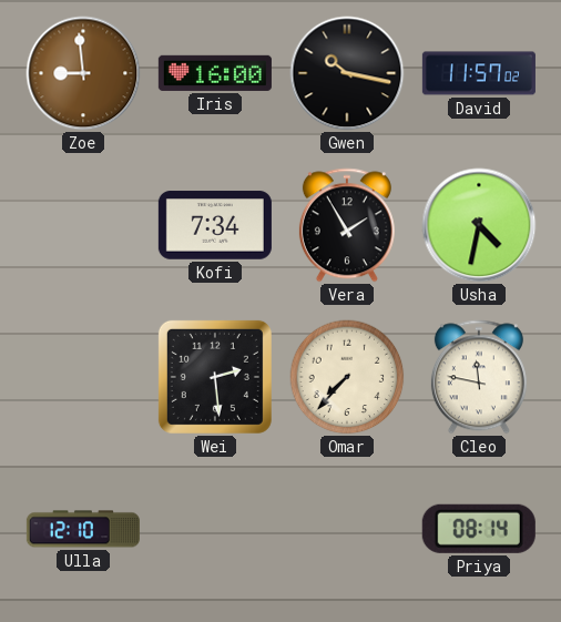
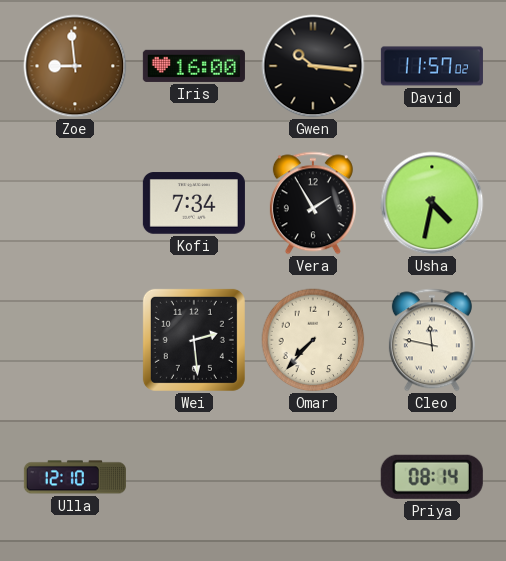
Gwen: 10:17 -> 10:16 (313, 66)
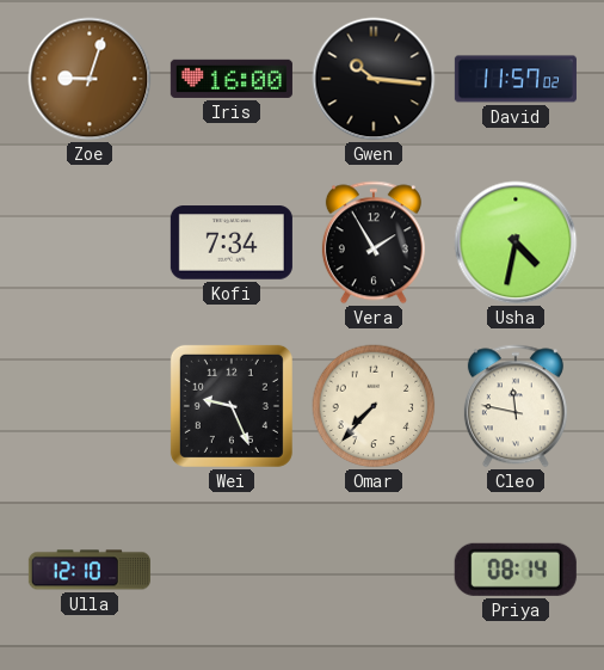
Zoe: 8:59 -> 9:03 (90, 79)
Wei: 2:29 -> 9:26 (232, 406)
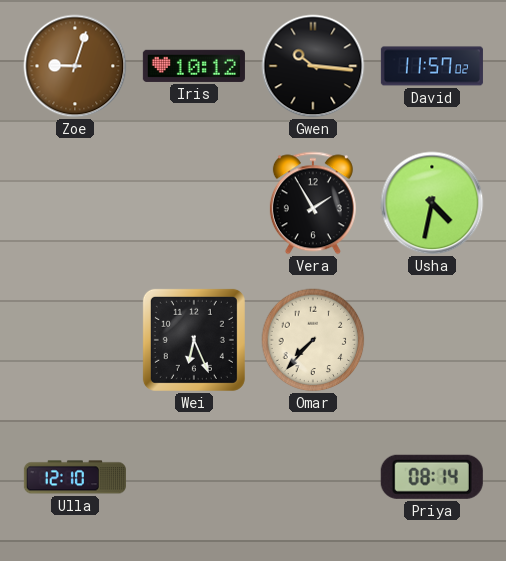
Iris: 16:00 -> 10:12 (194, 66)
Kofi: 7:34 -> none (232, 242)
Wei: 9:26 -> 6:26 (194, 340)
Cleo: 11:47 -> none (516, 406)
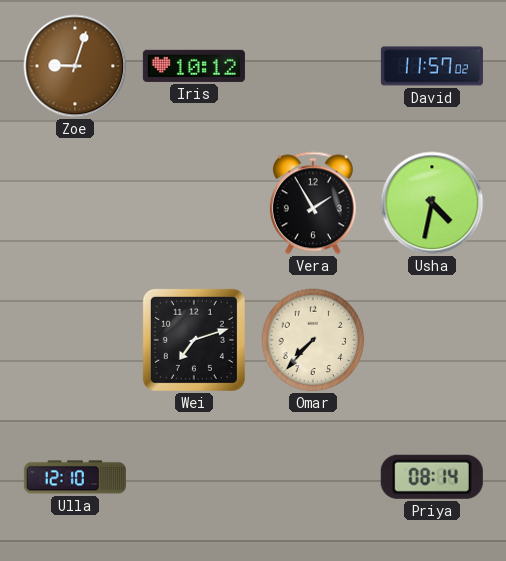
Gwen: 10:16 -> none (313, 66)
Wei: 6:26 -> 7:12 (194, 340)
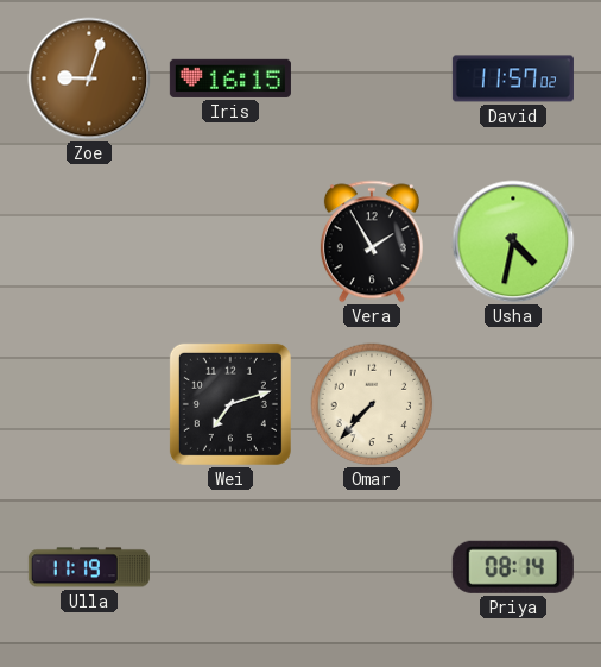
Iris: 10:12 -> 16:15 (230, 78)
Ulla: 12:10 -> 11:19 (89, 567)
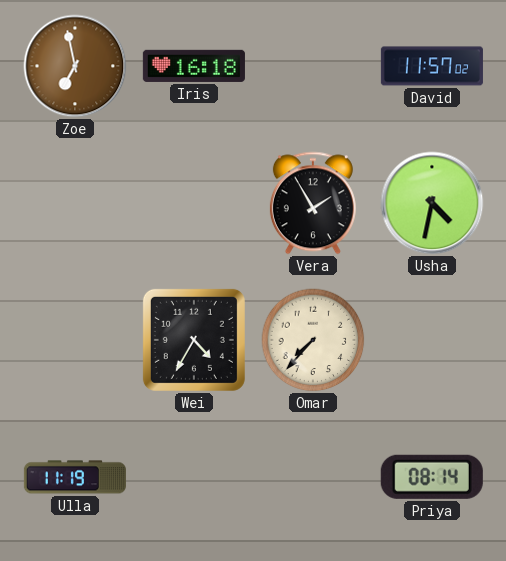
Zoe: 9:03 -> 6:58 (75, 66)
Iris: 16:15 -> 16:18 (194, 66)
Wei: 7:12 -> 4:35 (194, 340)
